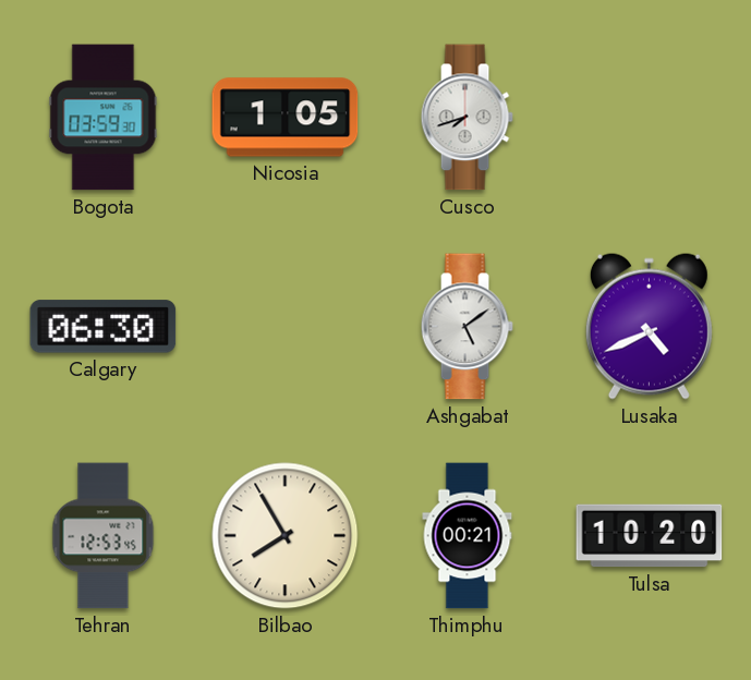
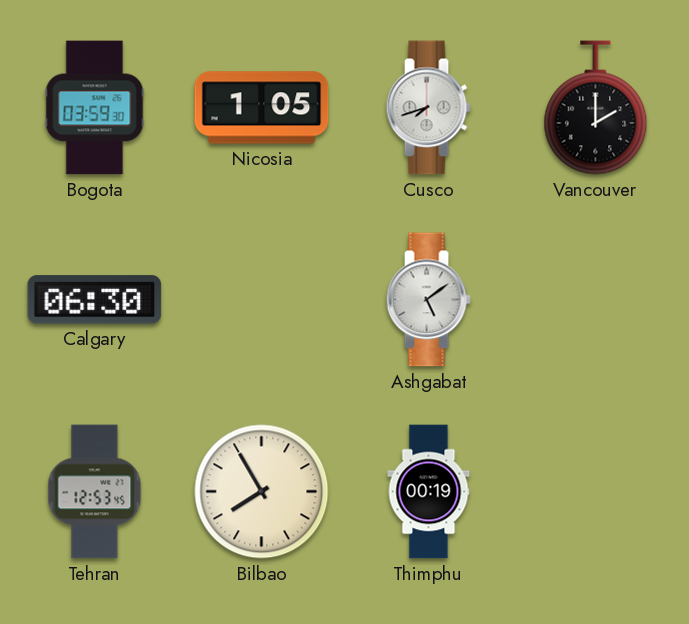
Vancouver: none -> 2:00 (596, 108)
Lusaka: 4:41 -> none (649, 326)
Thimphu: 00:21 -> 00:19 (429, 492)
Tulsa: 10:20 -> none (650, 536)
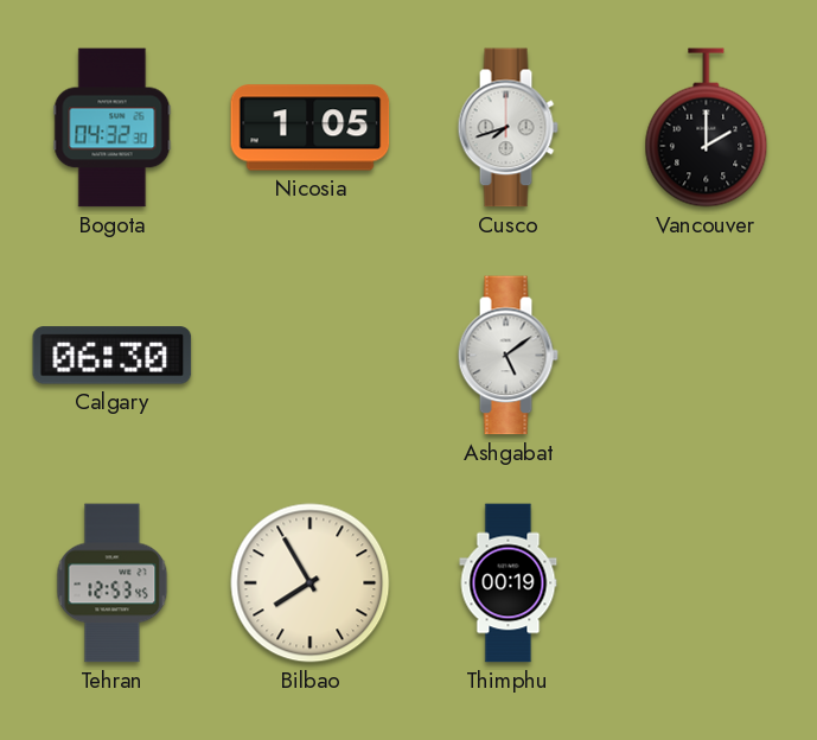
Bogota: 03:59 -> 04:32 (113, 128)
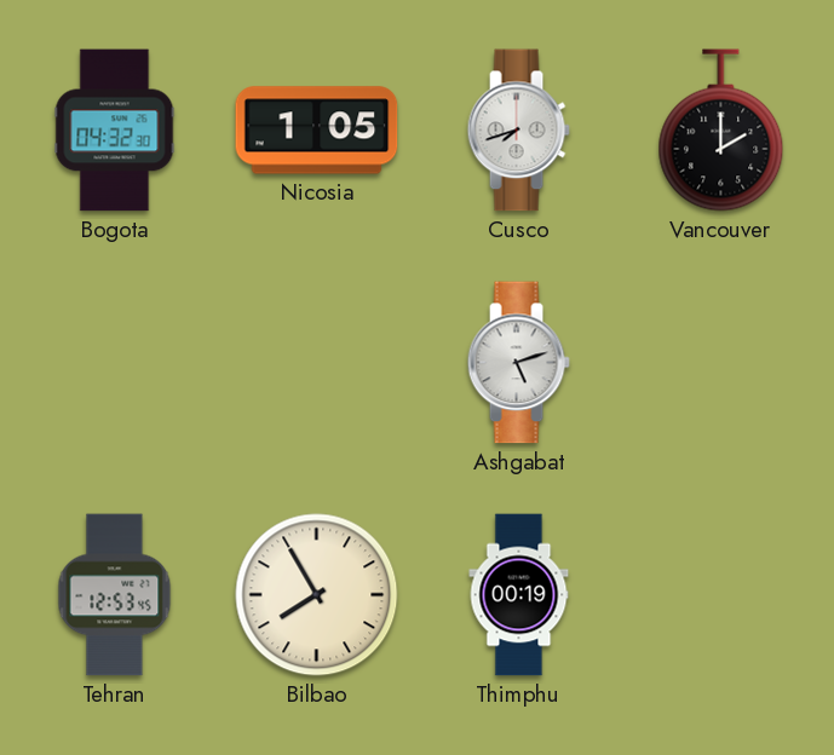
Calgary: 06:30 -> none (113, 356)
Ashgabat: 5:09 -> 5:12 (518, 363)
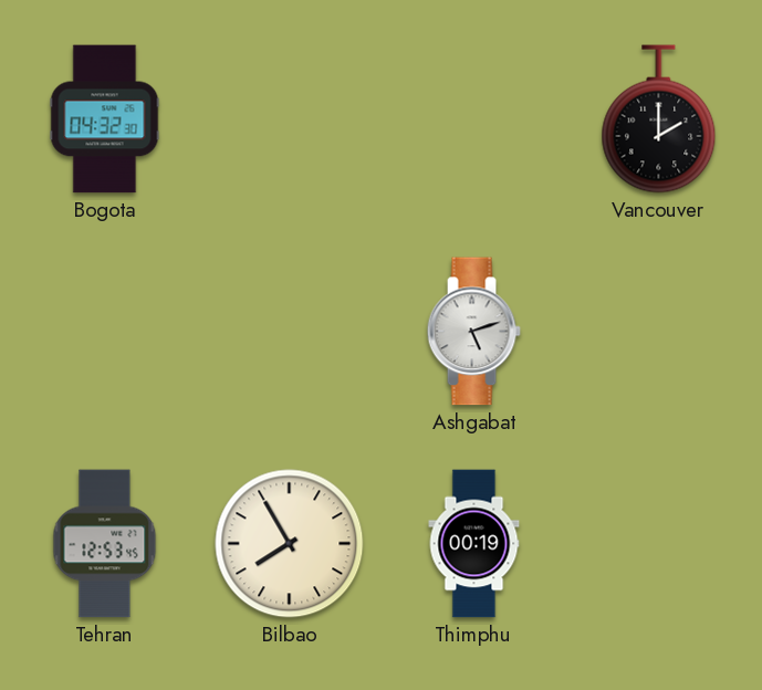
Nicosia: 1:05 -> none (317, 131)
Cusco: 7:42 -> none (518, 131)
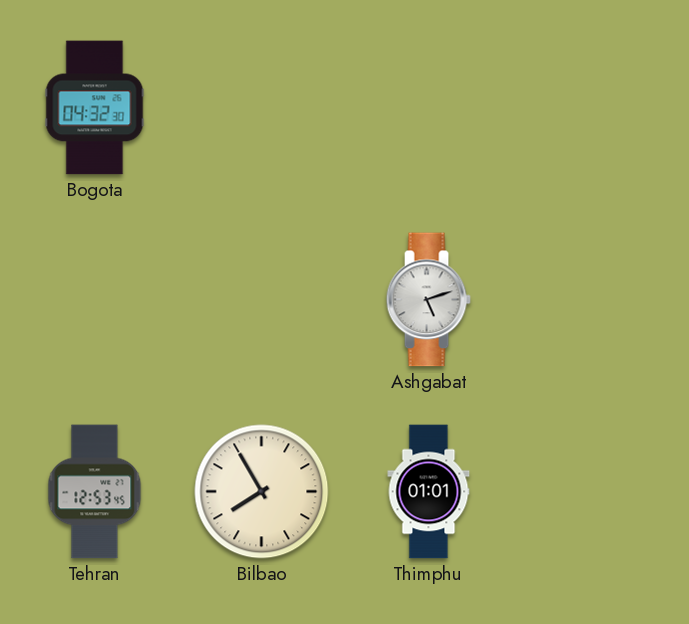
Vancouver: 2:00 -> none (659, 119)
Thimphu: 00:19 -> 01:01 (429, 492)
